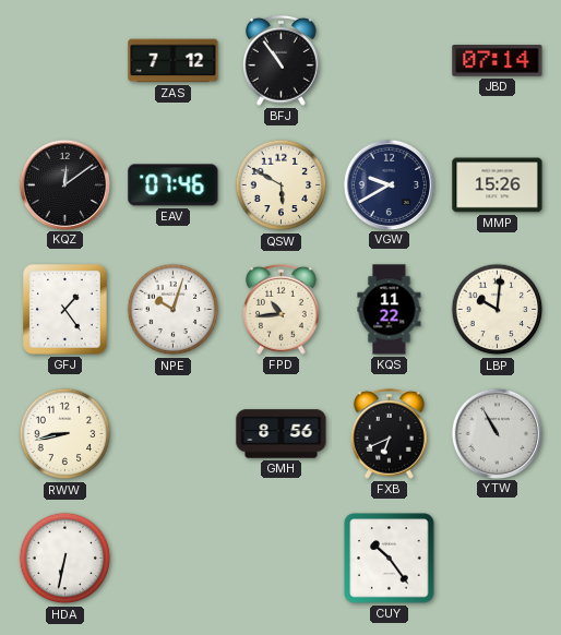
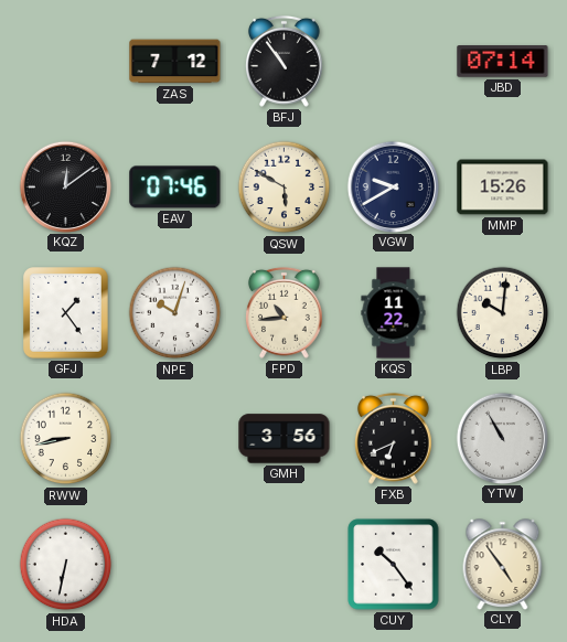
GMH: 8:56 -> 3:56 (285, 439)
CLY: none -> 4:54 (503, 564)
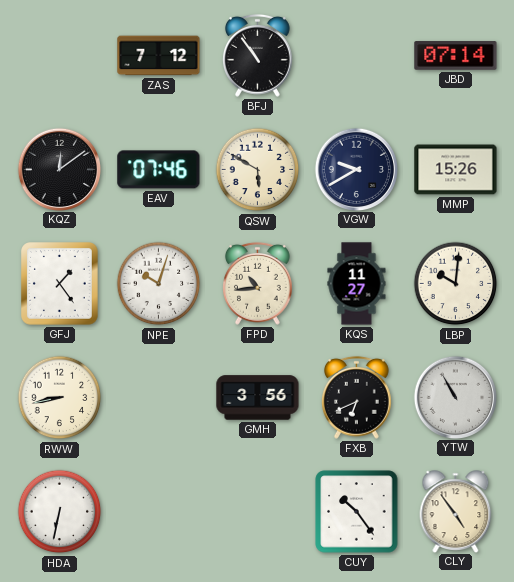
KQS: 11:22 -> 11:27 (357, 284)
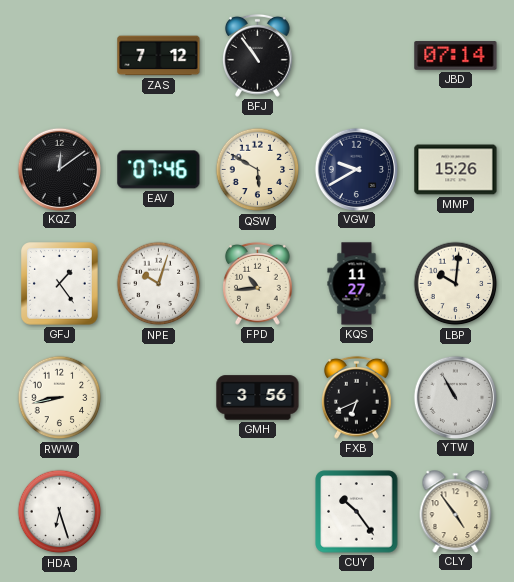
HDA: 6:32 -> 6:27 (60, 512)
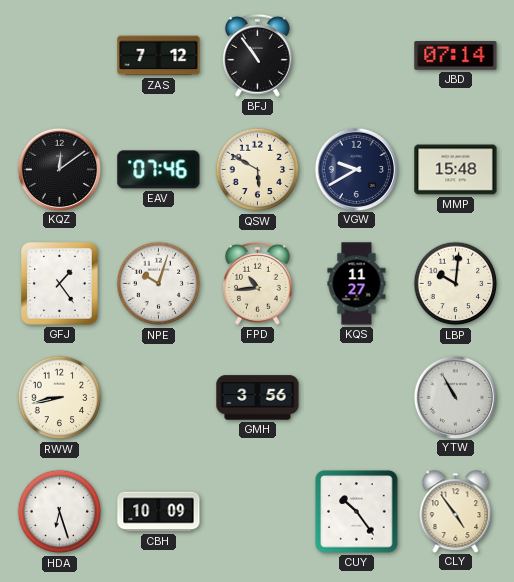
MMP: 15:26 -> 15:48 (456, 170)
FXB: 6:41 -> none (357, 397)
CBH: none -> 10:09 (159, 512)
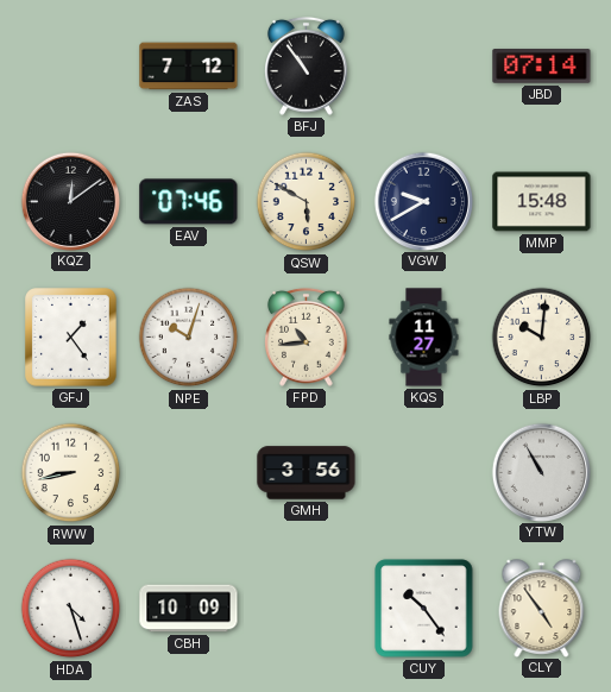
HDA: 6:27 -> 4:27 (71, 609)
